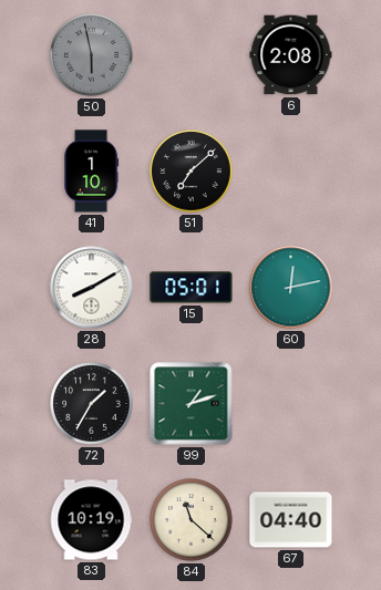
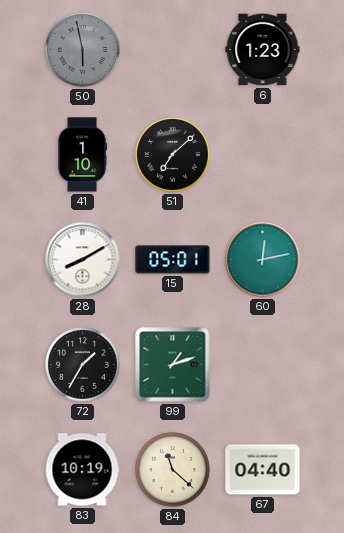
6: 2:08 -> 1:23 (263, 50)
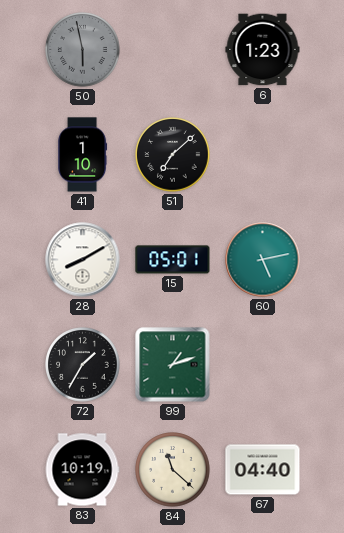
60: 12:13 -> 5:13 (263, 260)
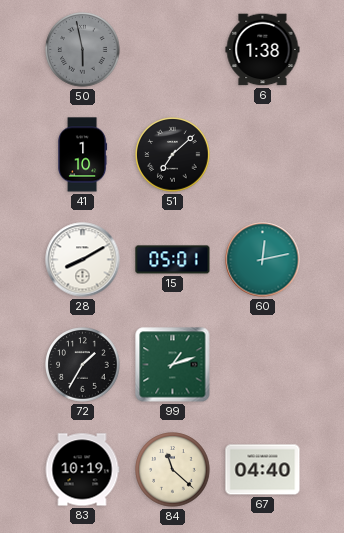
6: 1:23 -> 1:38 (263, 50)
60: 5:13 -> 12:13 (263, 260)
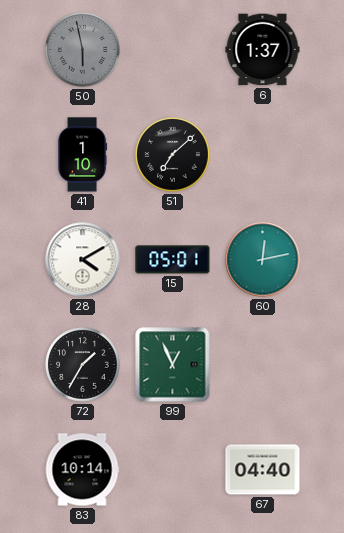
6: 1:38 -> 1:37 (263, 50)
28: 8:10 -> 4:10 (83, 260)
99: 1:12 -> 12:56 (173, 365)
83: 10:19 -> 10:14 (82, 470)
84: 11:22 -> none (173, 470)
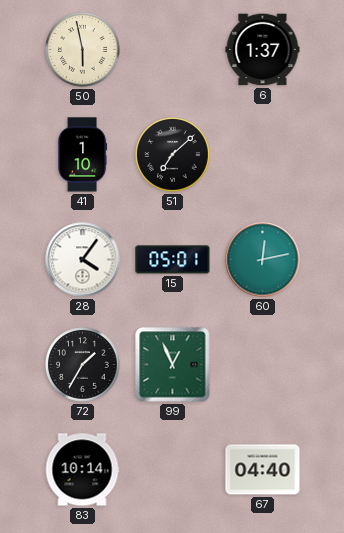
50 dial: grey -> cream (83, 50)
28: 4:10 -> 4:06 (83, 260)
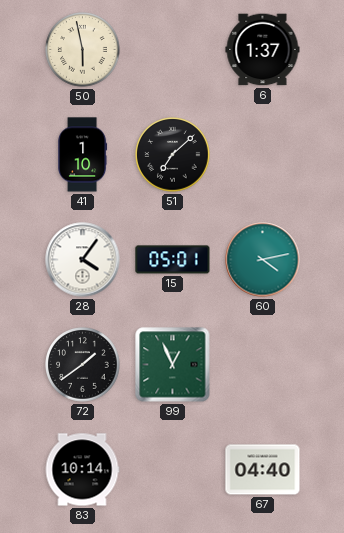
60: 12:13 -> 4:13 (263, 260)
72: 1:35 -> 1:39 (83, 365)
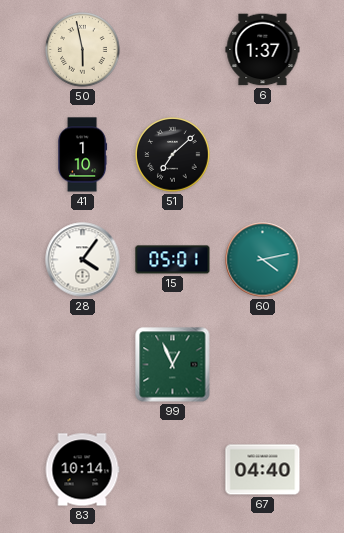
72: 1:39 -> none (83, 365)
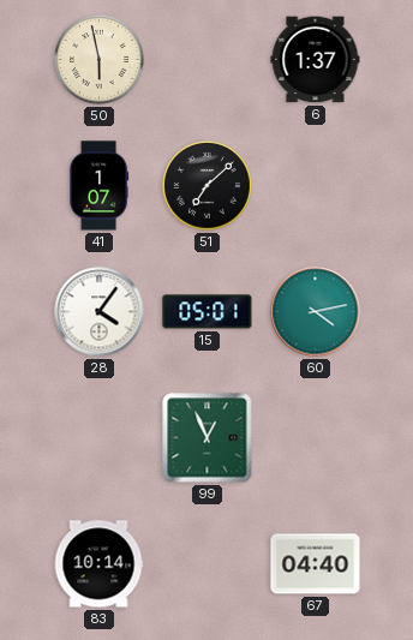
41: 1:10 -> 1:07 (100, 186)
